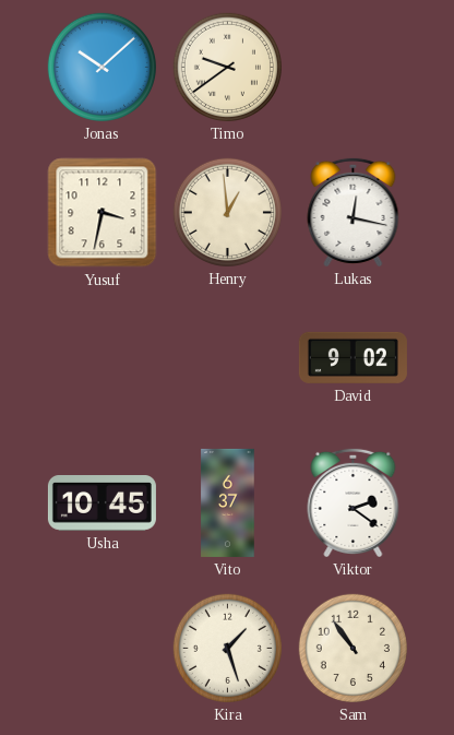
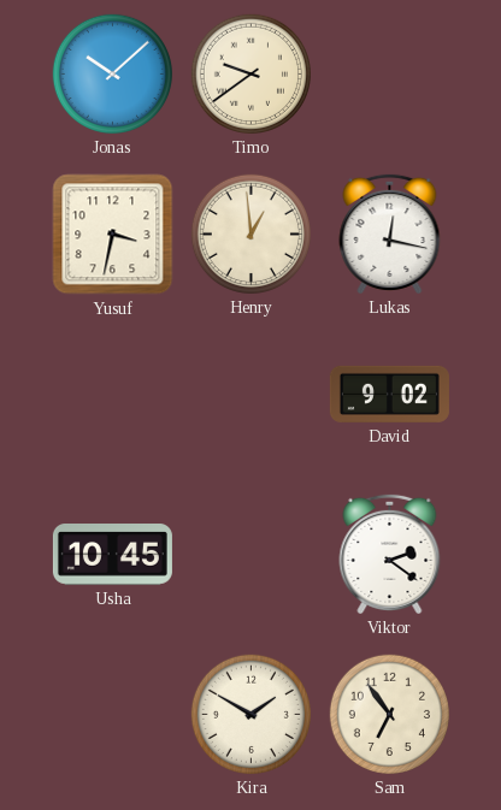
Vito: 6:37 -> none (228, 502)
Kira: 1:27 -> 1:50 (250, 714)
Sam: 10:54 -> 6:54 (389, 714)
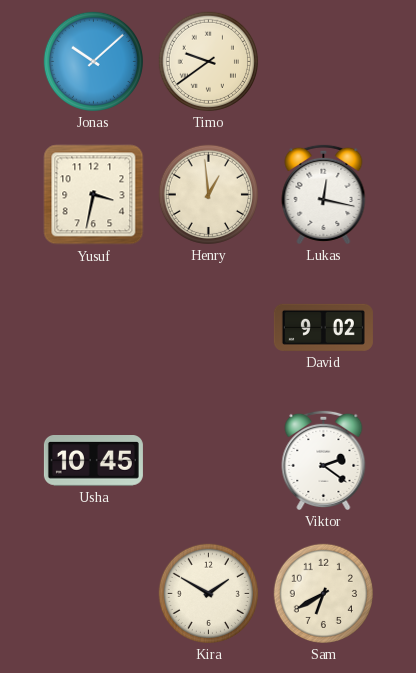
Sam: 6:54 -> 6:40 (323, 593)
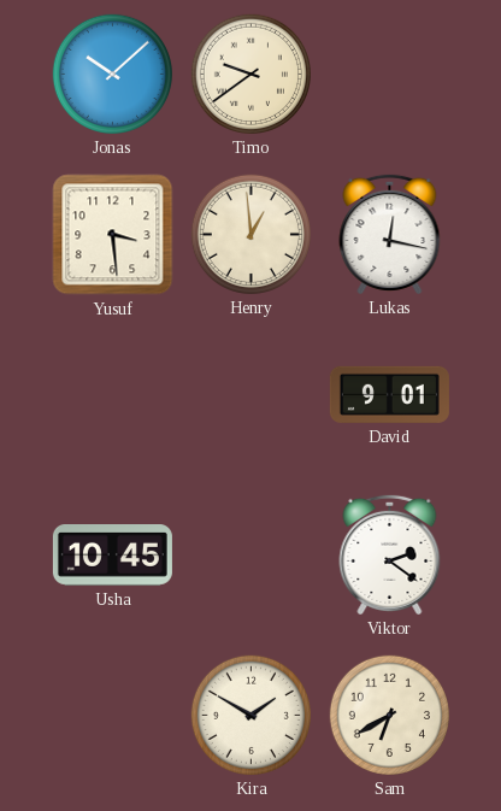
Yusuf: 3:32 -> 3:29 (113, 235)
David: 9:02 -> 9:01 (389, 394)
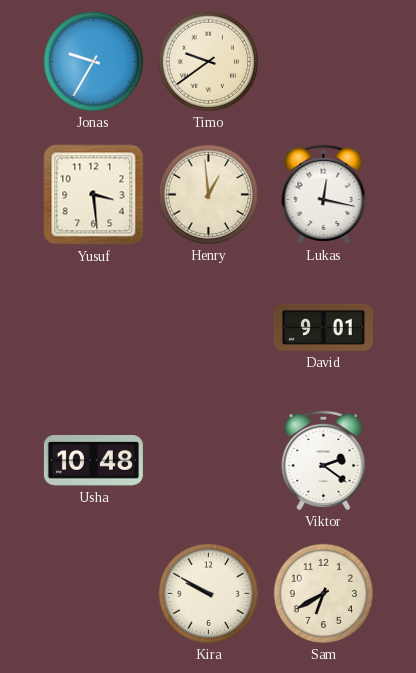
Jonas: 10:08 -> 9:35 (93, 61)
Usha: 10:45 -> 10:48 (93, 461)
Kira: 1:50 -> 9:50 (208, 593)
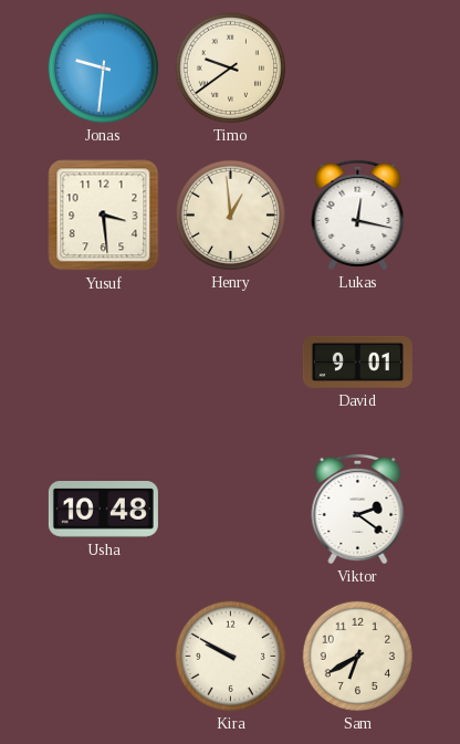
Jonas: 9:35 -> 9:31 (103, 67)
